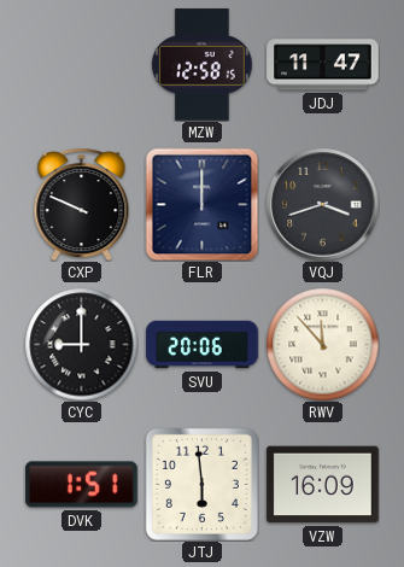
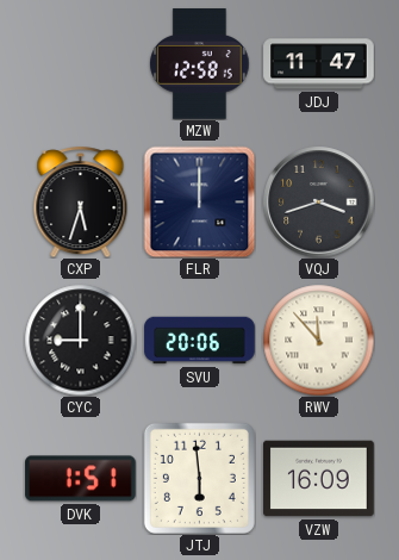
CXP: 9:49 -> 5:33 (81, 201)
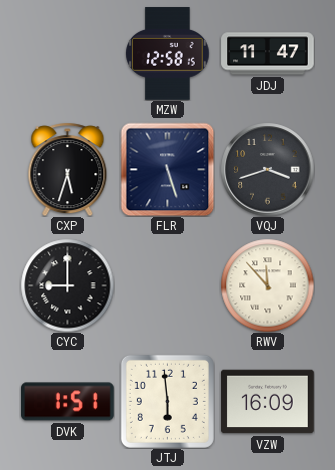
FLR: 12:00 -> 5:27 (167, 169)
SVU: 20:06 -> none (200, 341)
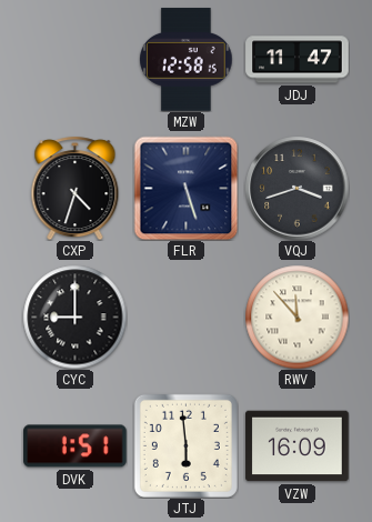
CXP: 5:33 -> 4:33 (76, 188)
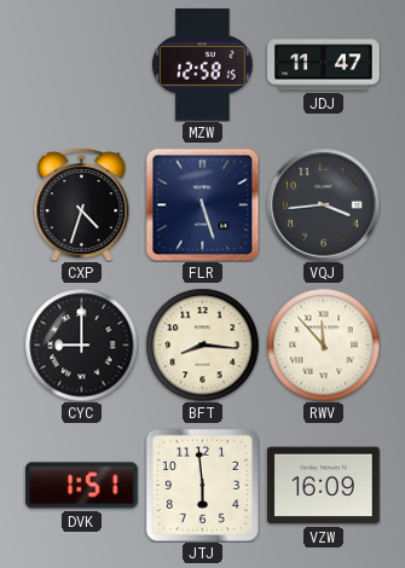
VQJ: 3:42 -> 3:44 (323, 204)
BFT: none -> 8:16 (202, 344)
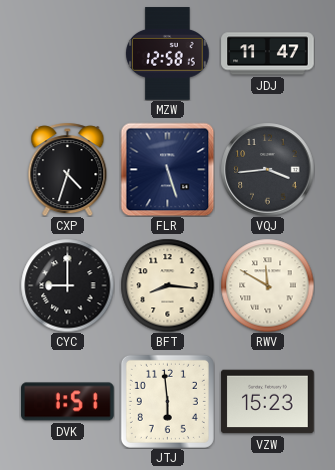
RWV: 11:53 -> 11:50 (267, 285)
VZW: 16:09 -> 15:23 (268, 402)
